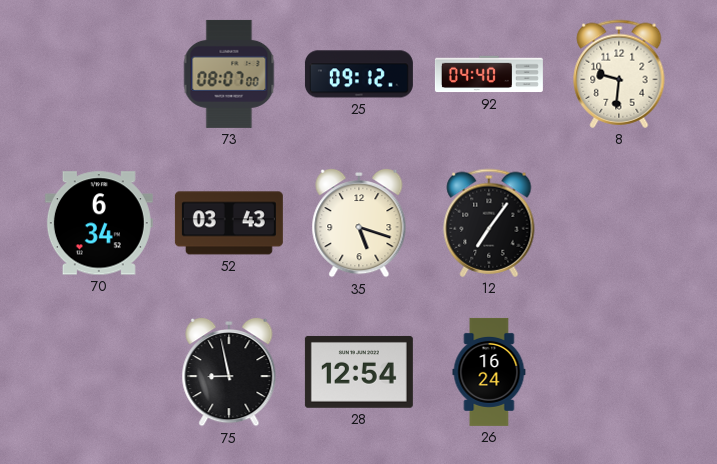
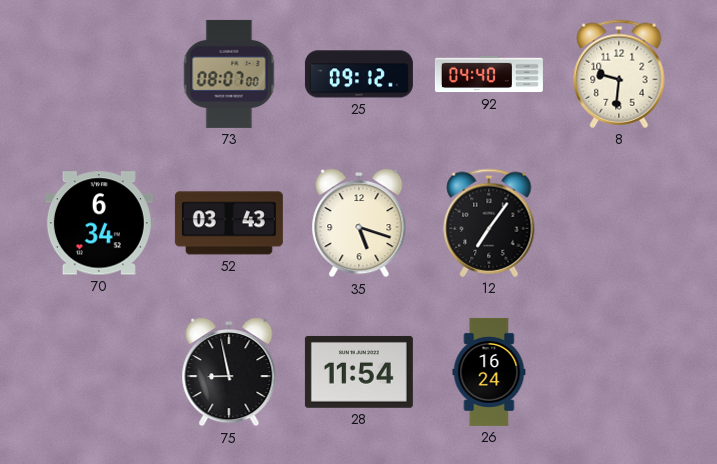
28: 12:54 -> 11:54 (359, 372)
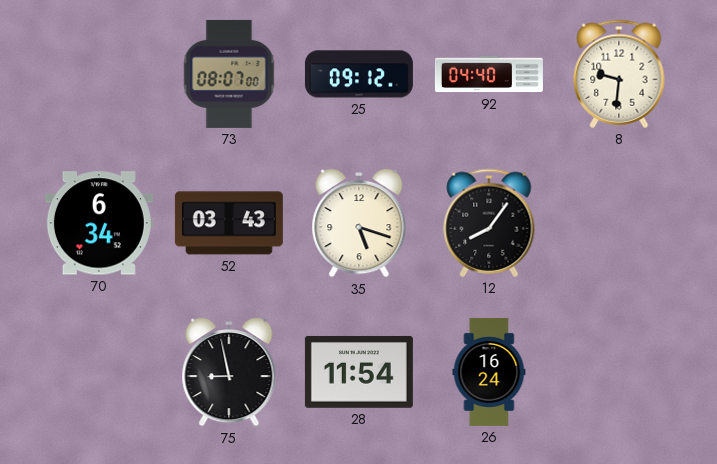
12: 7:06 -> 8:06 (489, 223)
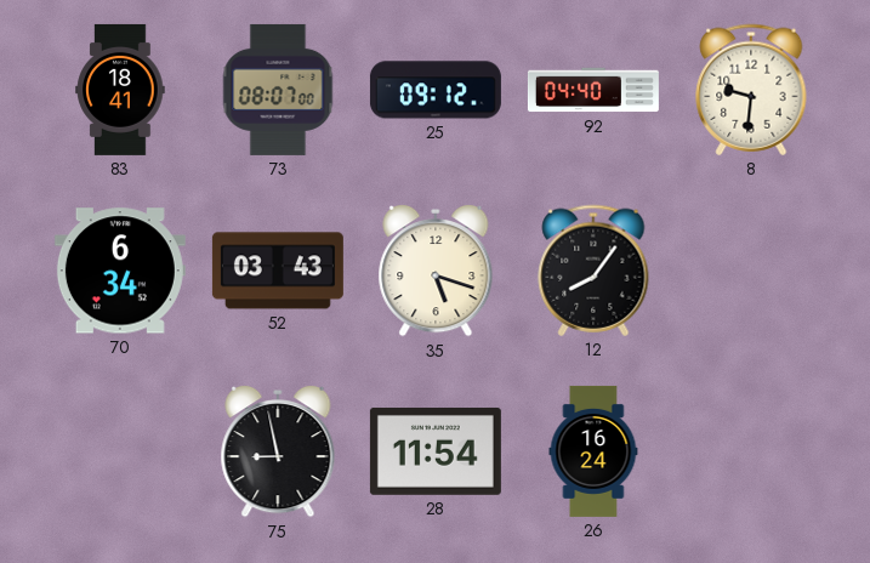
83: none -> 18:41 (120, 90)
